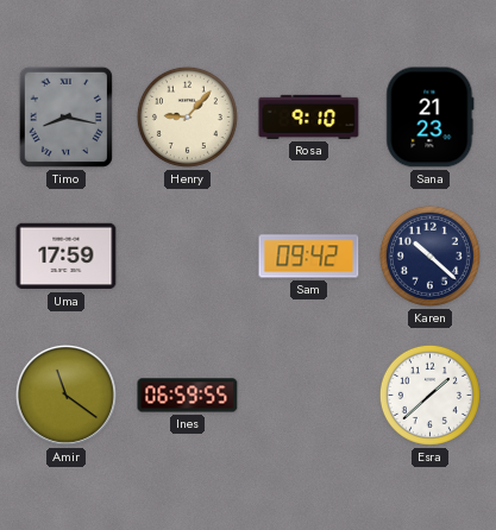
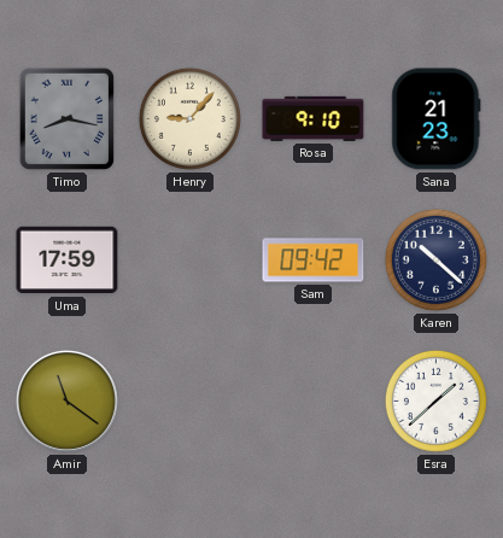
Ines: 06:59 -> none (188, 396)
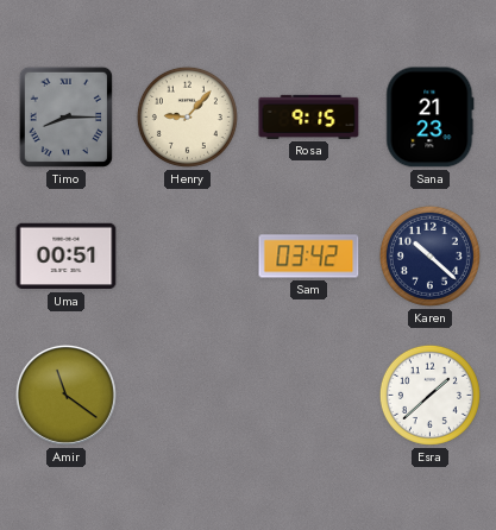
Timo: 8:17 -> 8:15 (65, 116)
Rosa: 9:10 -> 9:15 (309, 116)
Uma: 17:59 -> 00:51 (67, 257)
Sam: 09:42 -> 03:42 (309, 257)
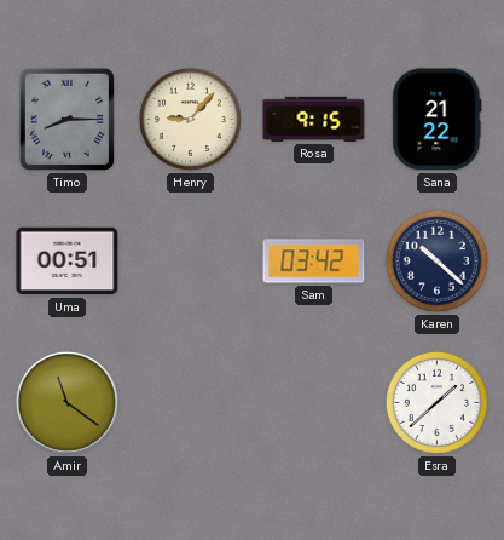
Sana: 21:23 -> 21:22 (438, 120)
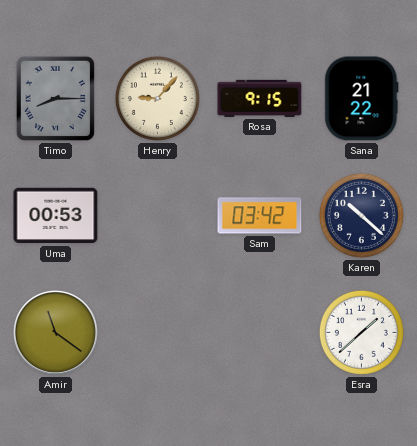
Uma: 00:51 -> 00:53 (56, 216)
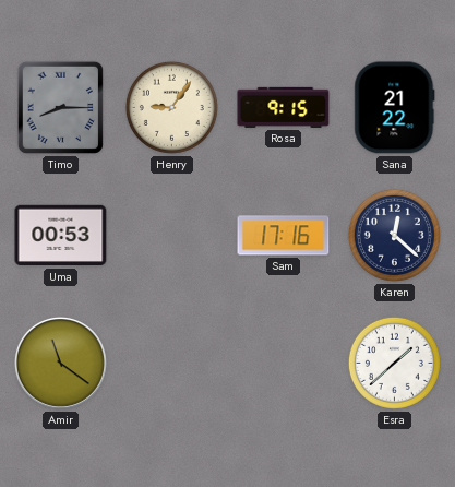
Henry: 9:07 -> 9:06 (171, 107)
Sam: 03:42 -> 17:16 (284, 236)
Karen: 10:22 -> 12:22 (394, 235)
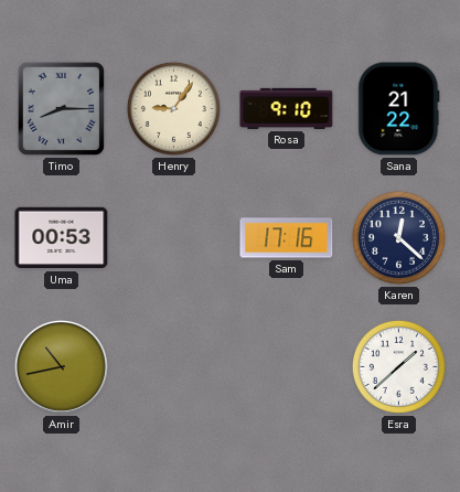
Rosa: 9:15 -> 9:10 (287, 108)
Amir: 11:21 -> 10:43 (61, 366)
